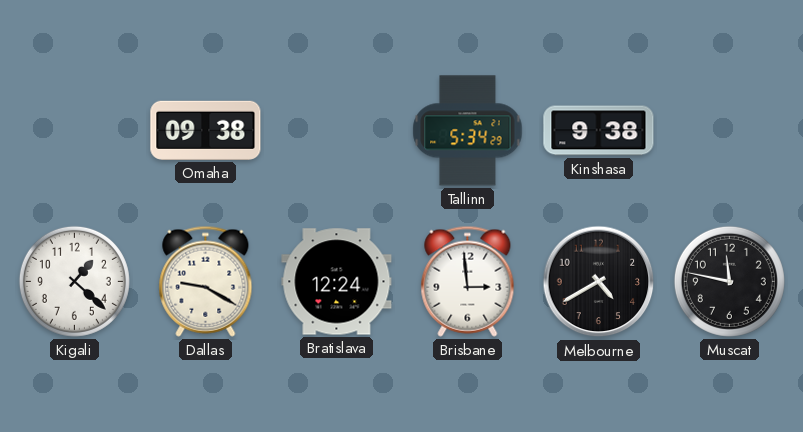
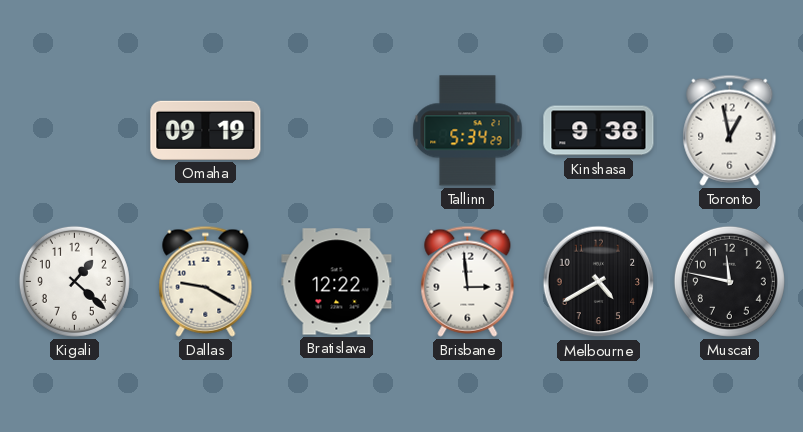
Omaha: 09:38 -> 09:19 (206, 130)
Toronto: none -> 12:58 (730, 130)
Bratislava: 12:24 -> 12:22 (337, 282)
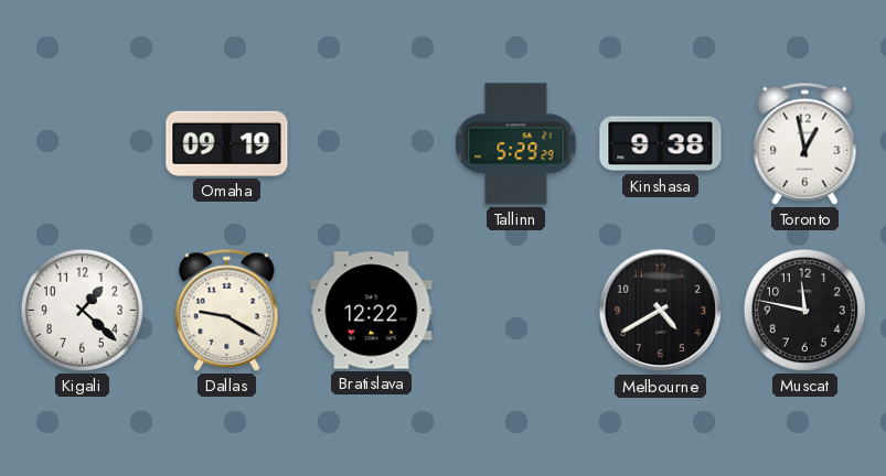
Tallinn: 5:34 -> 5:29 (516, 144)
Brisbane: 2:59 -> none (468, 281)
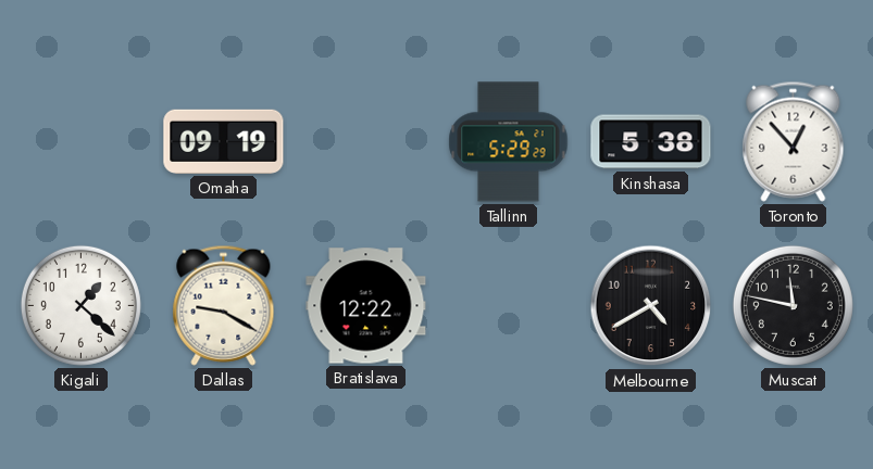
Kinshasa: 9:38 -> 5:38 (651, 142)
Toronto: 12:58 -> 12:53 (794, 141)
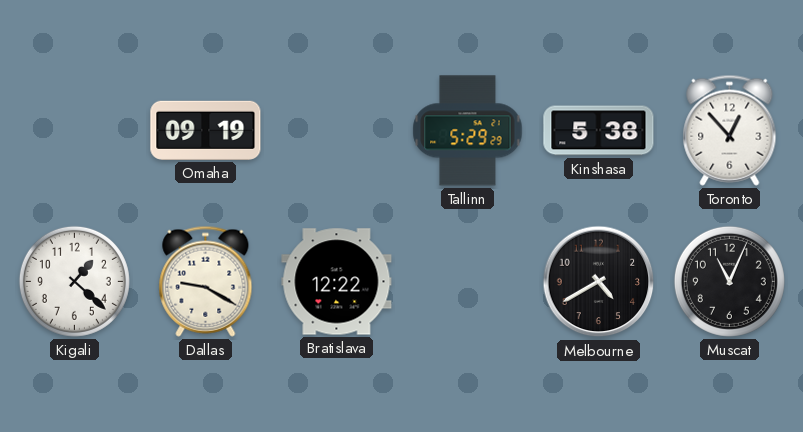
Muscat: 11:47 -> 11:04 (729, 281)
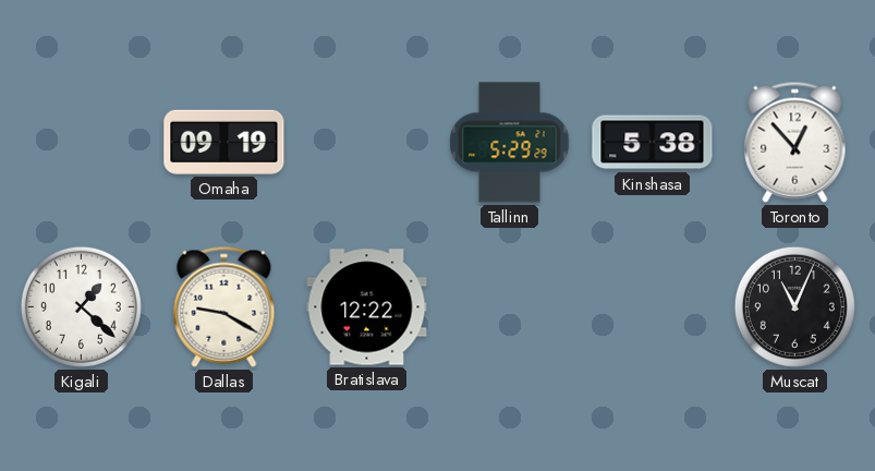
Melbourne: 4:40 -> none (599, 282)
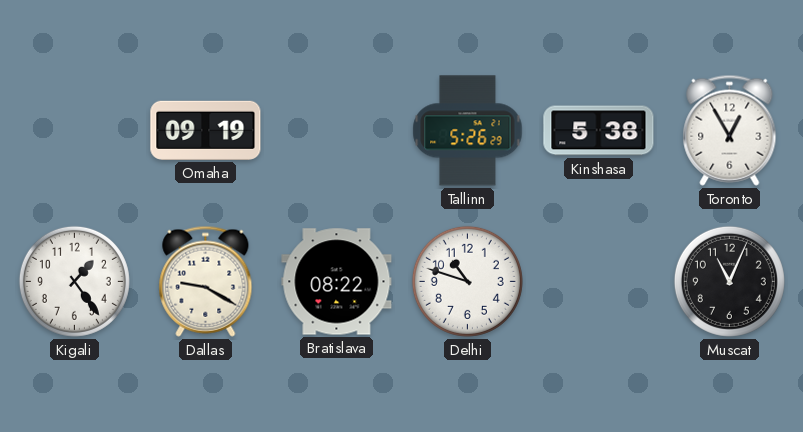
Tallinn: 5:29 -> 5:26 (468, 131)
Toronto: 12:53 -> 12:55 (730, 130)
Kigali: 1:22 -> 1:24 (74, 281)
Bratislava: 12:22 -> 08:22 (337, 282)
Delhi: none -> 10:48 (467, 281)
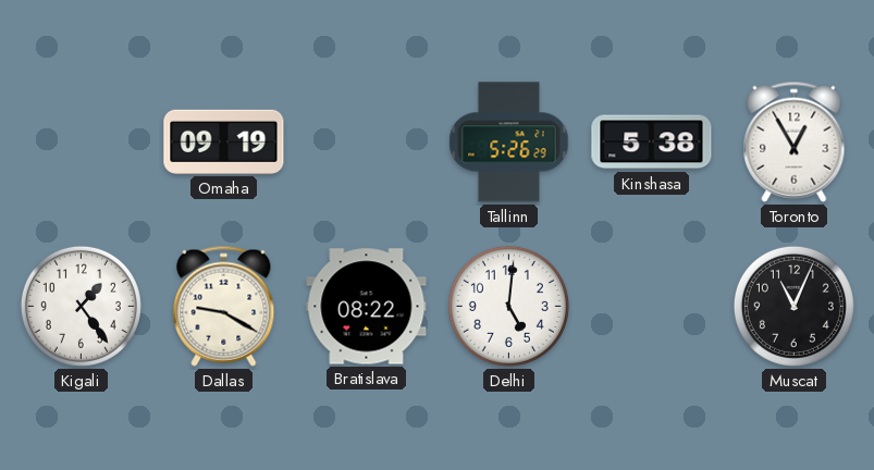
Delhi: 10:48 -> 5:01 (508, 306)
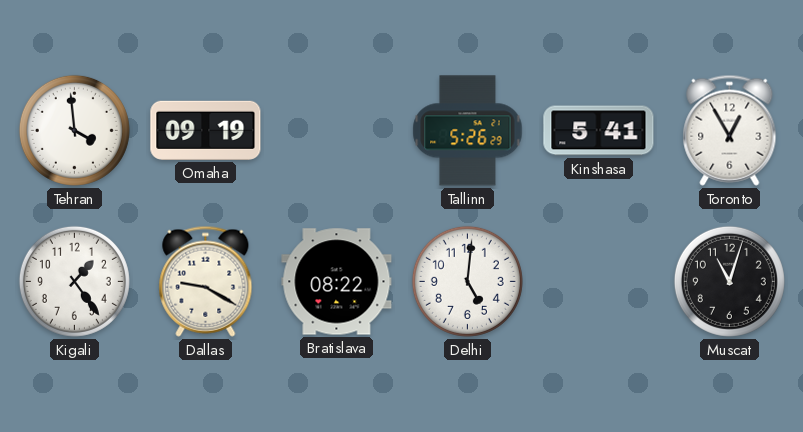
Tehran: none -> 3:59 (74, 130)
Kinshasa: 5:38 -> 5:41 (599, 131)
Muscat: 11:04 -> 11:03 (729, 281)
